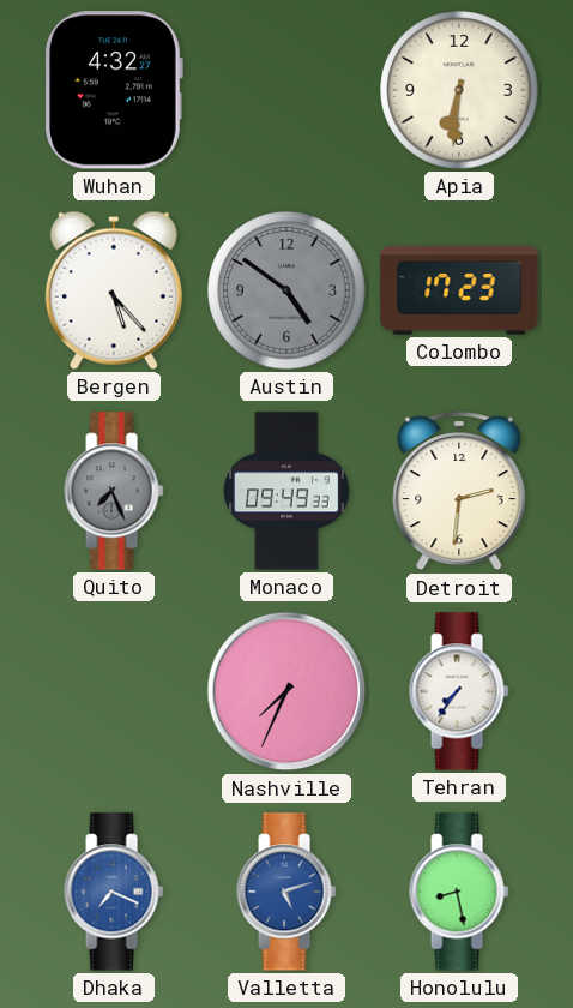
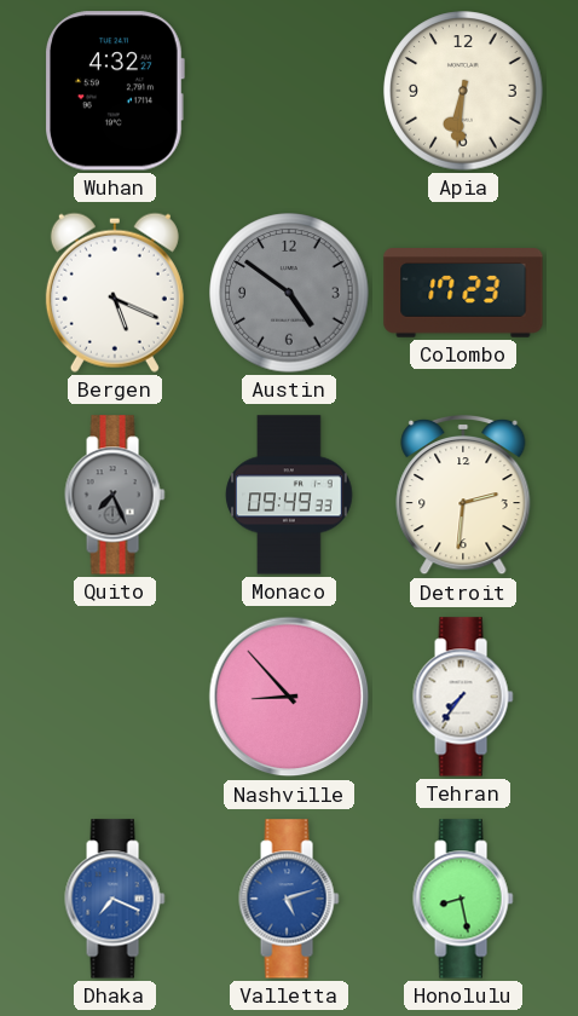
Bergen: 5:23 -> 5:19 (115, 293)
Nashville: 7:34 -> 8:53 (289, 697)
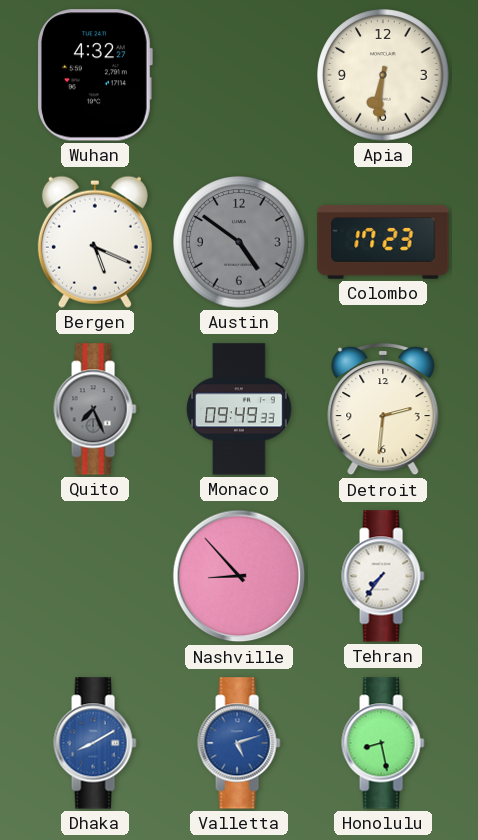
Dhaka: 7:19 -> 8:10 (95, 743)
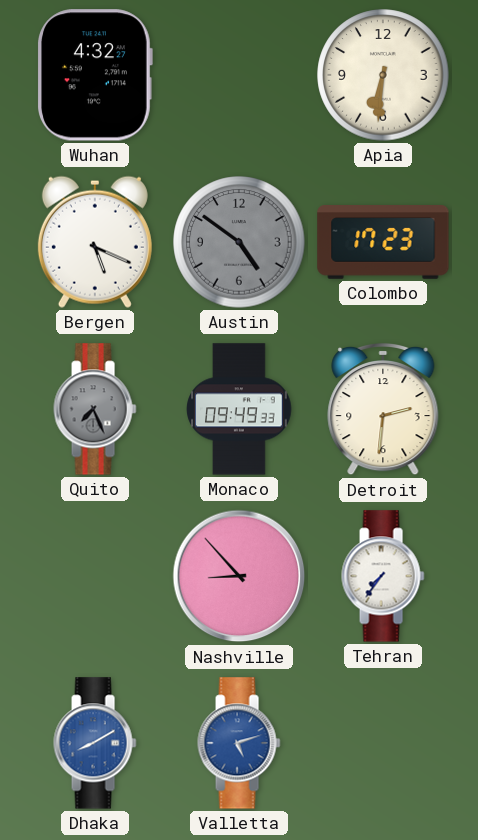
Honolulu: 8:28 -> none (383, 743)
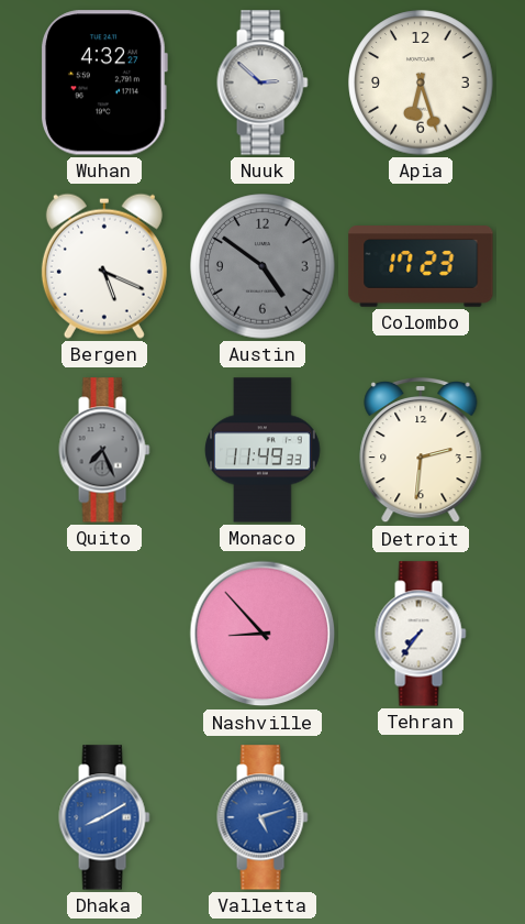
Nuuk: none -> 2:52 (262, 82)
Apia: 6:31 -> 6:27 (421, 82)
Monaco: 09:49 -> 11:49 (262, 450)
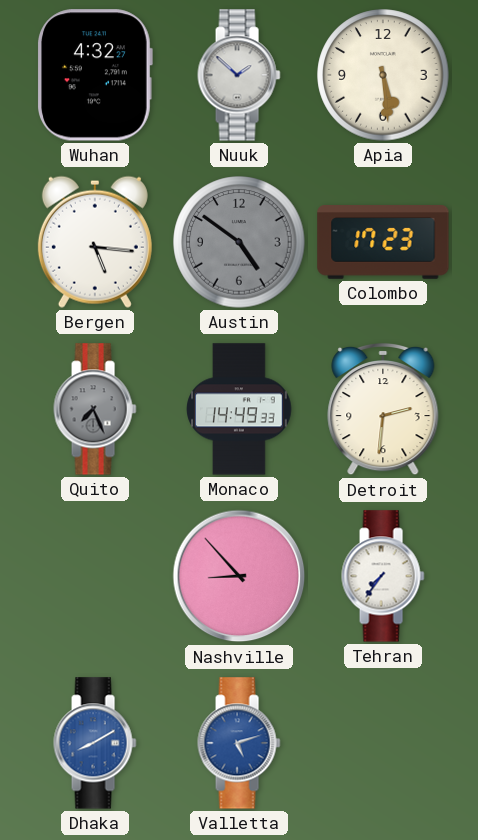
Nuuk: 2:52 -> 1:52 (239, 75)
Apia: 6:27 -> 5:29 (383, 75)
Bergen: 5:19 -> 5:16 (95, 242)
Monaco: 11:49 -> 14:49 (239, 409)
